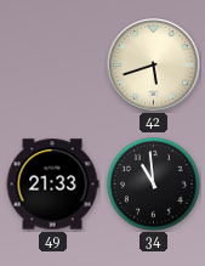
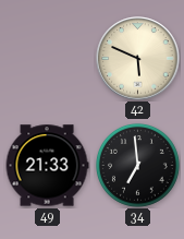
42: 5:42 -> 5:49 (138, 59)
34: 10:59 -> 6:59 (137, 165)
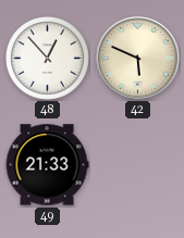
48: none -> 12:53 (47, 58)
34: 6:59 -> none (137, 165)
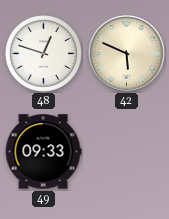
48: 12:53 -> 12:48 (43, 53)
49: 21:33 -> 09:33 (43, 152)
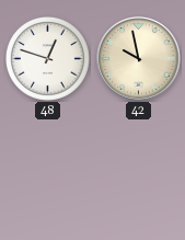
42: 5:49 -> 9:58 (139, 59)
49: 09:33 -> none (43, 152)
